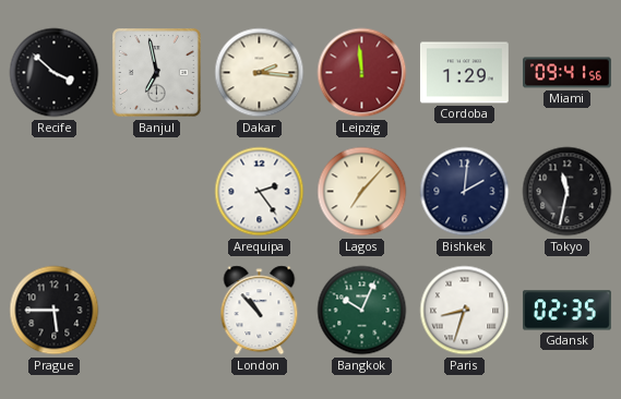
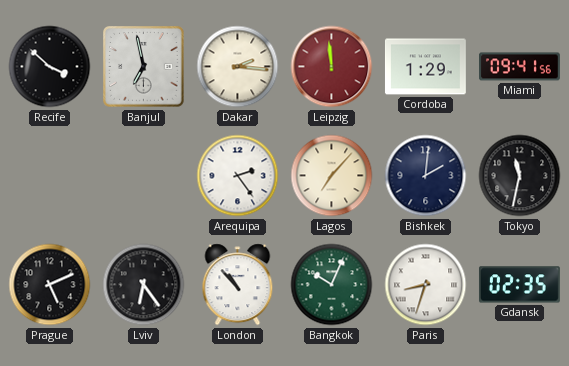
Prague: 5:45 -> 5:11 (50, 285)
Lviv: none -> 6:24 (144, 285)
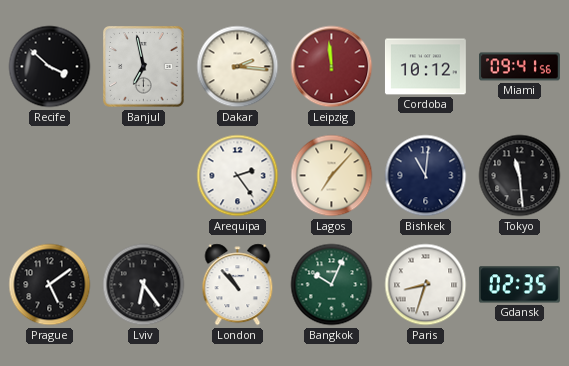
Cordoba: 1:29 -> 10:12 (425, 67)
Bishkek: 2:01 -> 11:01 (426, 176)
Tokyo: 11:32 -> 11:29 (520, 176)
Prague: 5:11 -> 5:09 (50, 285)
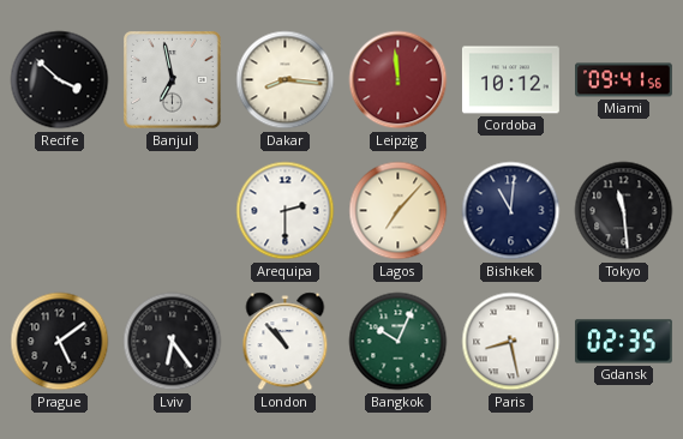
Dakar: 2:16 -> 8:16 (286, 80)
Arequipa: 2:24 -> 2:30 (286, 211)
Paris: 8:33 -> 8:28 (511, 342)
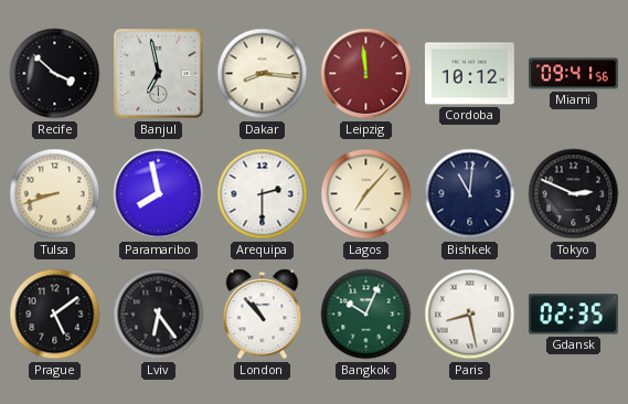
Tulsa: none -> 8:42 (55, 194)
Paramaribo: none -> 7:58 (159, 194)
Tokyo: 11:29 -> 2:49 (574, 194)
